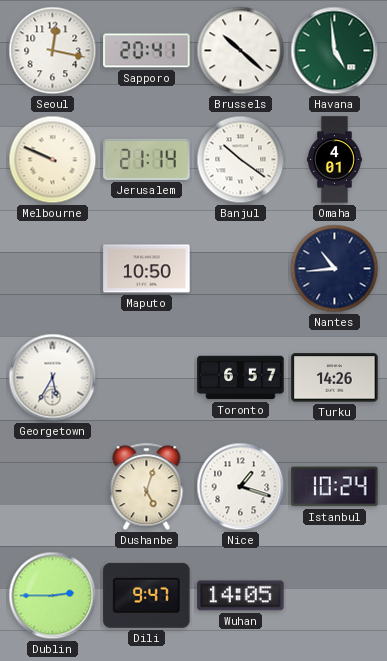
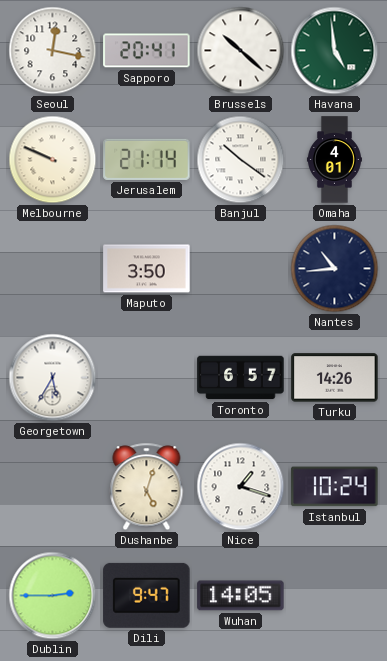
Maputo: 10:50 -> 3:50 (147, 269)
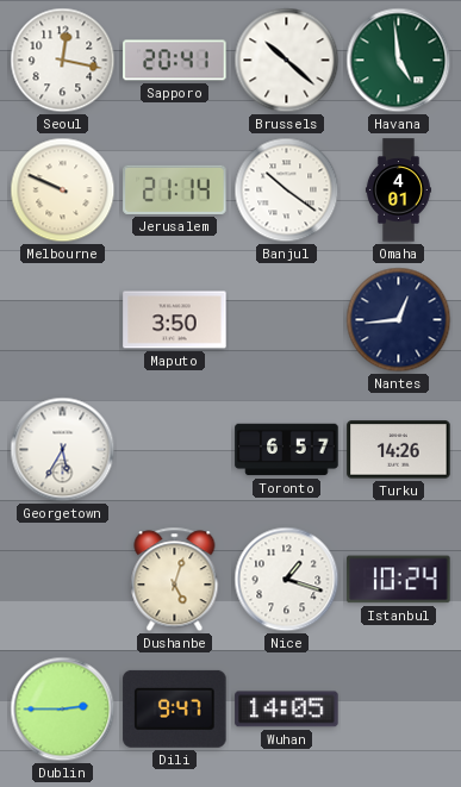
Nantes: 10:44 -> 12:44 (399, 320)
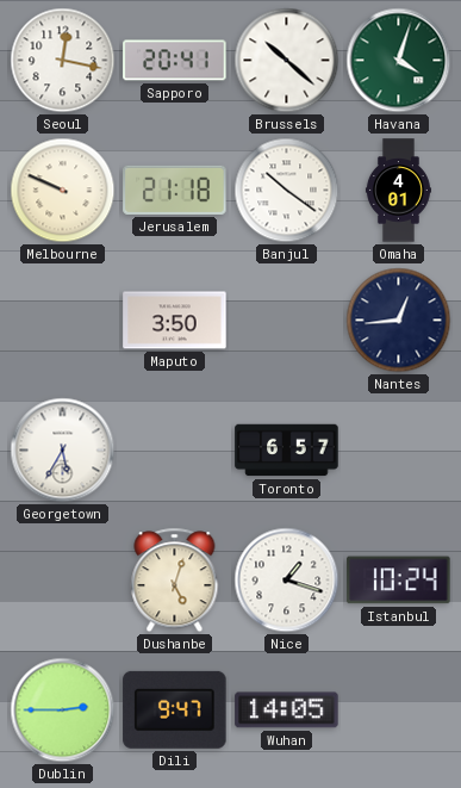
Havana: 4:59 -> 4:03 (399, 61)
Jerusalem: 21:14 -> 21:18 (175, 190)
Turku: 14:26 -> none (399, 450)
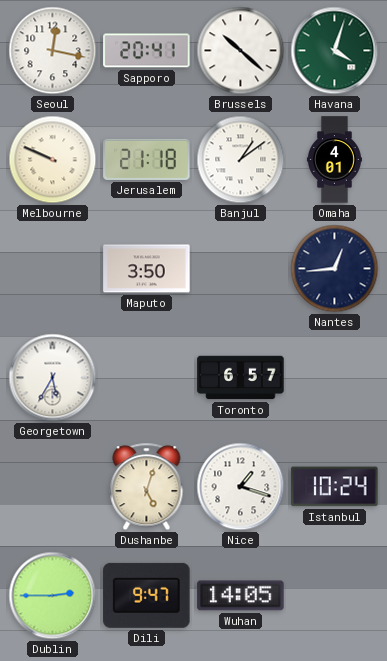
Banjul: 10:21 -> 1:09 (241, 160)
